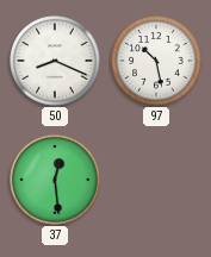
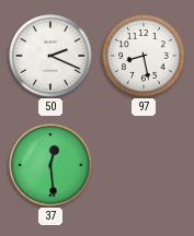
50: 8:19 -> 2:19 (50, 56)
97: 10:28 -> 8:28 (144, 56)
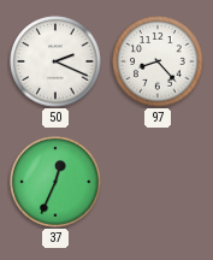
97: 8:28 -> 8:23 (158, 61)
37: 12:29 -> 12:34 (55, 182)
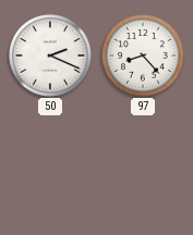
37: 12:34 -> none (55, 182)
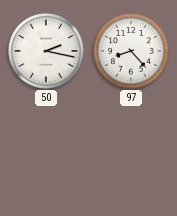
50: 2:19 -> 2:17 (46, 51)
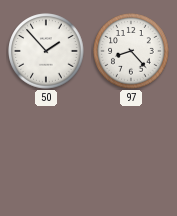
50: 2:17 -> 1:53 (46, 51)
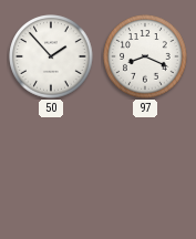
97: 8:23 -> 8:19 (145, 56)
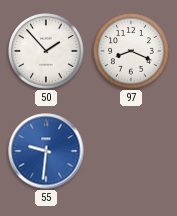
55: none -> 9:31 (46, 151)
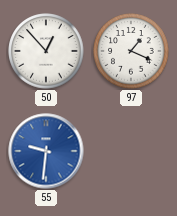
50: 1:53 -> 12:53 (46, 51)
97: 8:19 -> 1:19 (131, 51)
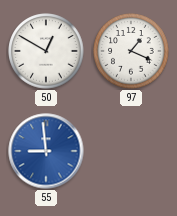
50: 12:53 -> 12:50 (46, 51)
55: 9:31 -> 8:59 (46, 151)
